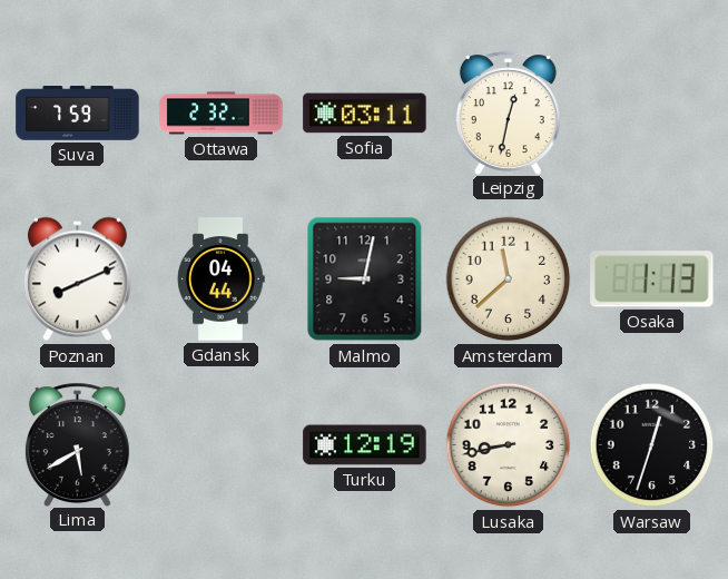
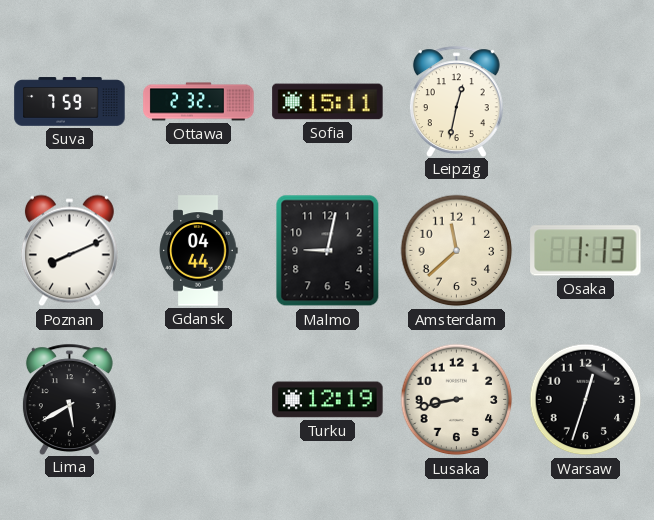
Sofia: 03:11 -> 15:11 (328, 102)
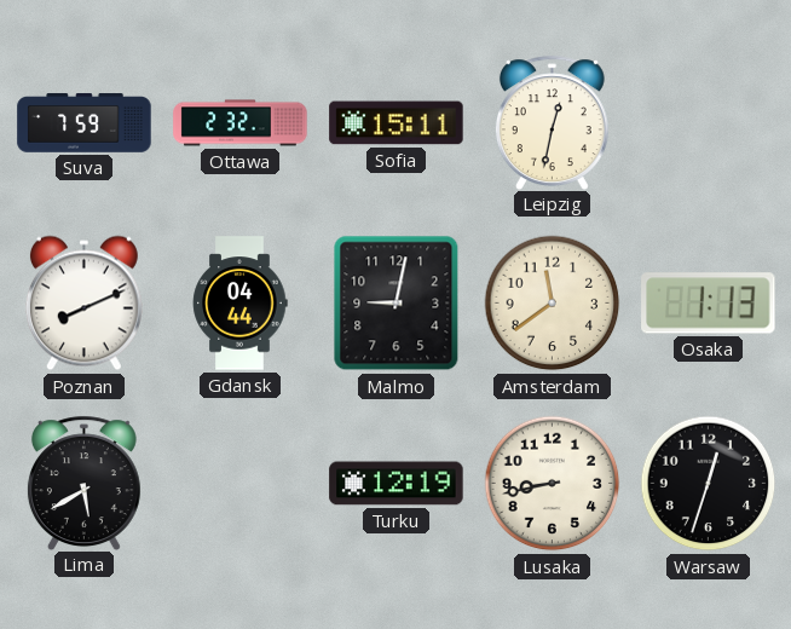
Amsterdam: 11:38 -> 11:39 (553, 304)
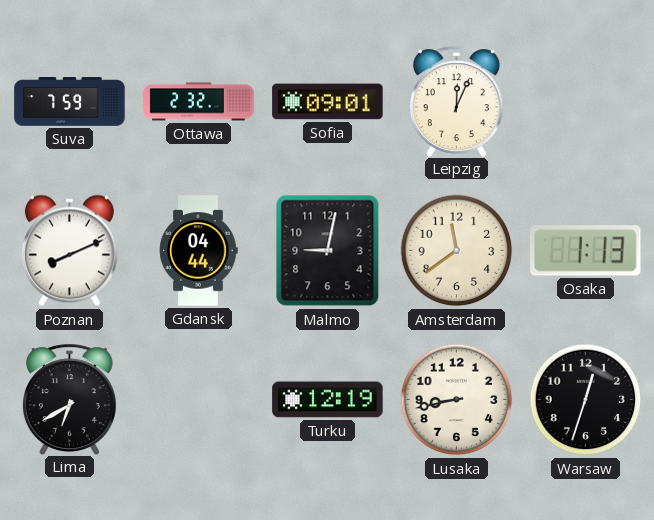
Sofia: 15:11 -> 09:01 (328, 102)
Leipzig: 12:32 -> 12:04 (456, 101)
Lima: 5:40 -> 6:40 (69, 399)
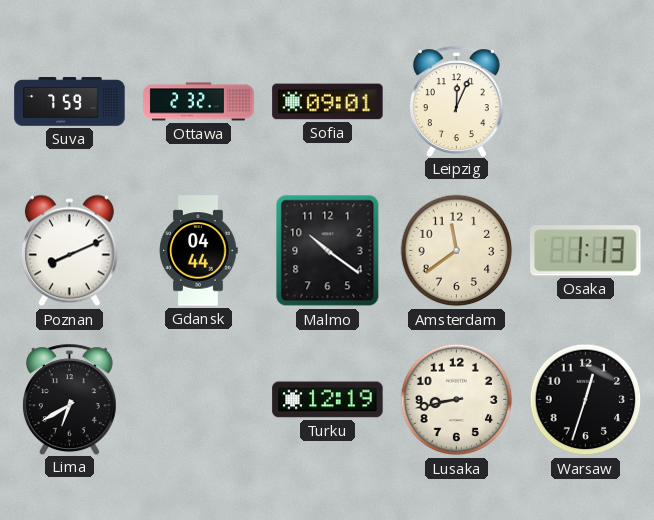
Malmo: 9:02 -> 10:21 (328, 251)
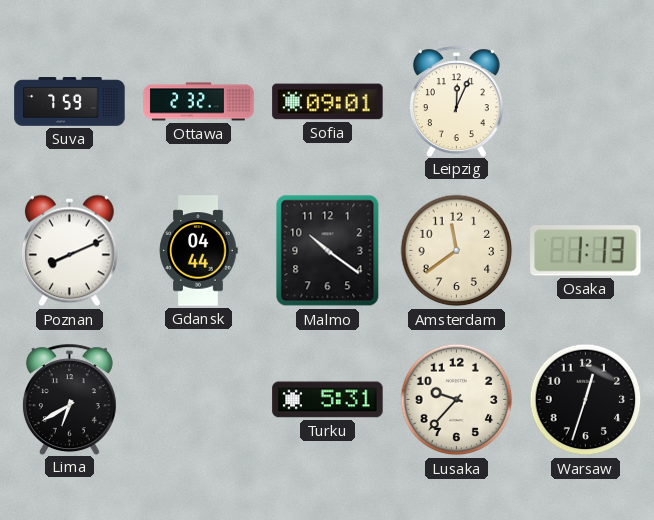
Turku: 12:19 -> 5:31 (328, 400)
Lusaka: 8:43 -> 9:37 (457, 400)
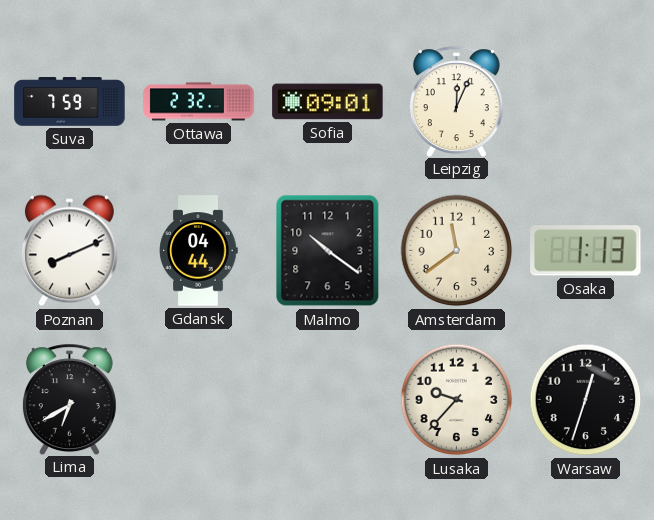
Turku: 5:31 -> none (328, 400)
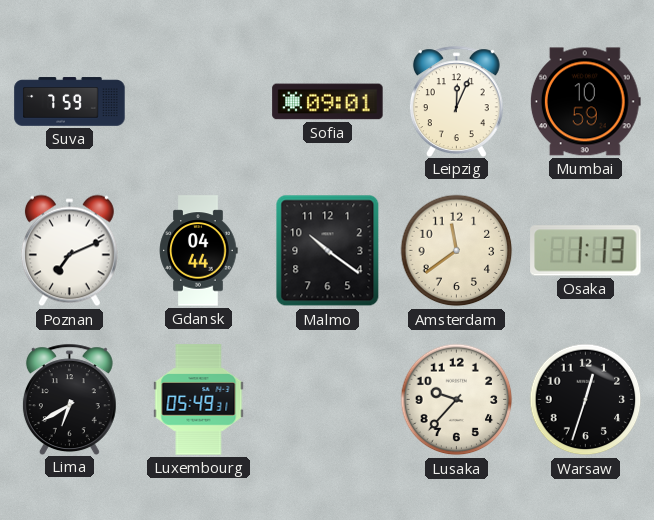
Ottawa: 2:32 -> none (199, 102)
Mumbai: none -> 10:59 (585, 102)
Poznan: 8:11 -> 7:11 (69, 251)
Luxembourg: none -> 05:49 (199, 400)
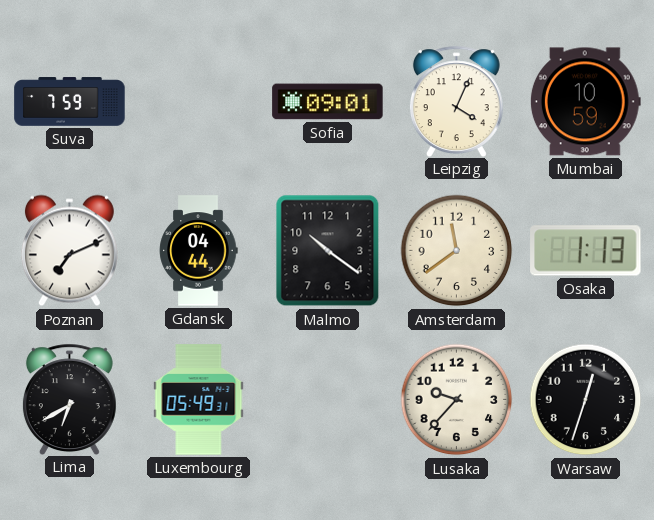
Leipzig: 12:04 -> 4:04 (456, 101)
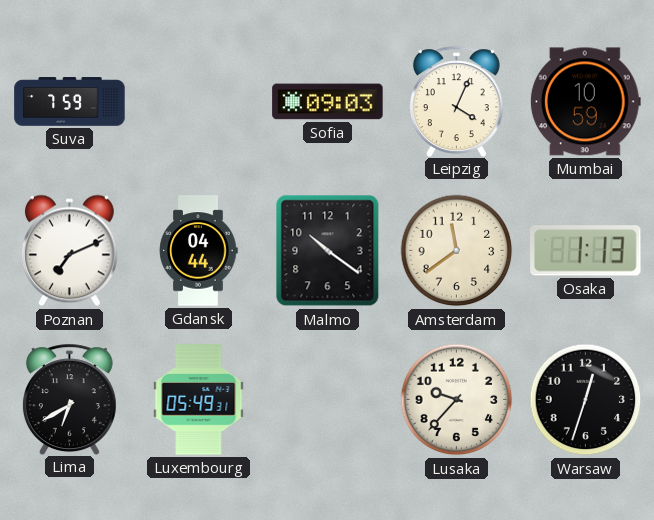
Sofia: 09:01 -> 09:03 (328, 102)
